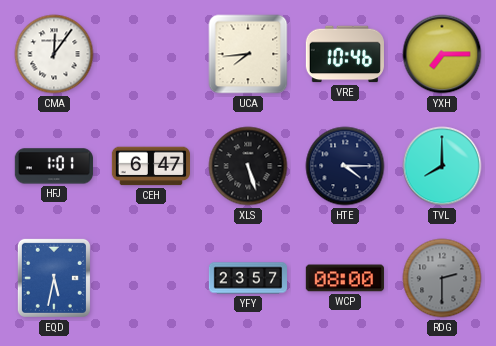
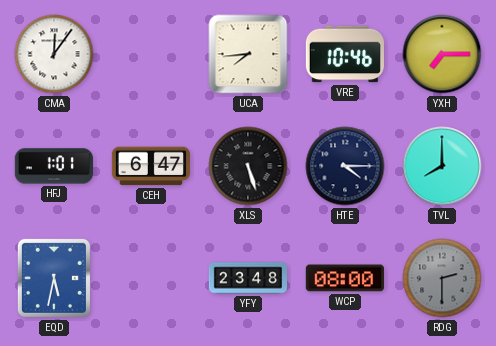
YFY: 23:57 -> 23:48 (248, 278)
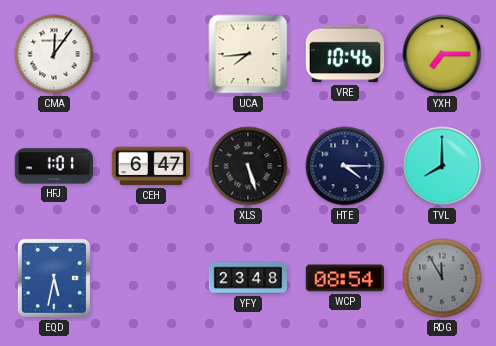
WCP: 08:00 -> 08:54 (345, 278)
RDG: 2:30 -> 11:55 (442, 278)
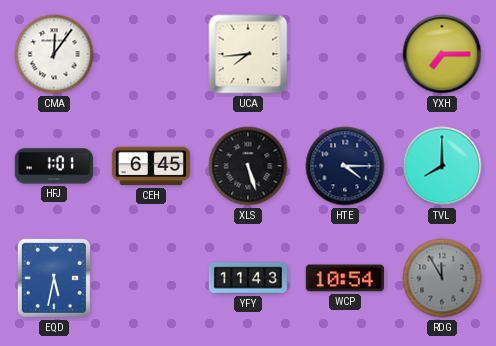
VRE: 10:46 -> none (344, 54)
CEH: 6:47 -> 6:45 (150, 166)
YFY: 23:48 -> 11:43 (248, 278)
WCP: 08:54 -> 10:54 (345, 278)
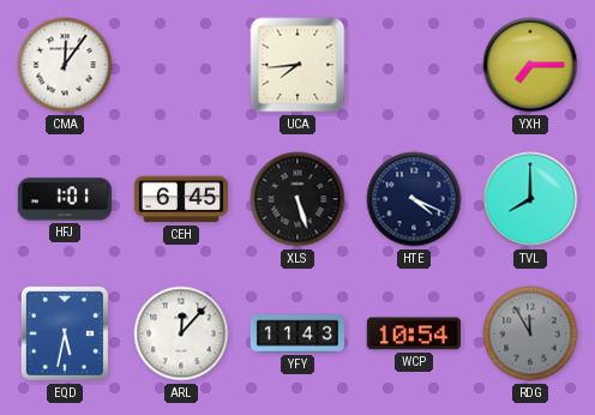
HTE: 4:15 -> 4:19 (414, 199)
ARL: none -> 12:07 (181, 333)
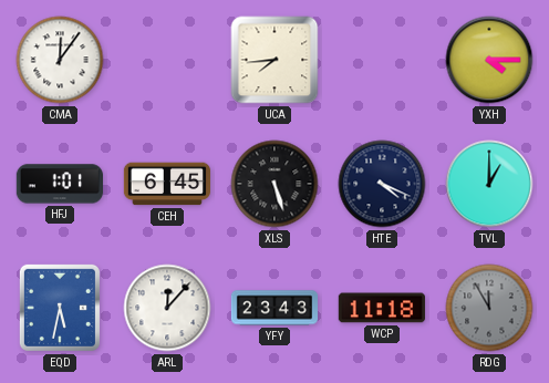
YXH: 7:15 -> 4:15 (489, 60)
TVL: 8:00 -> 1:00 (489, 184)
YFY: 11:43 -> 23:43 (274, 308)
WCP: 10:54 -> 11:18 (382, 308)
